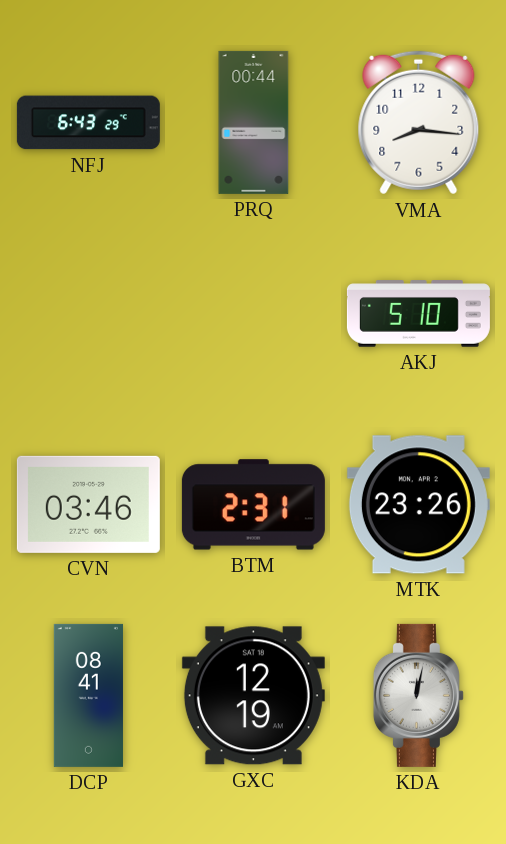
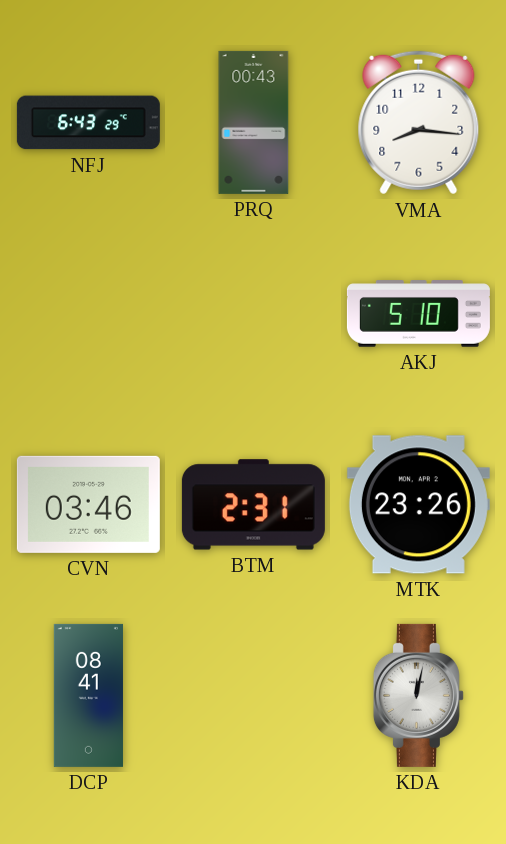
PRQ: 00:44 -> 00:43 (254, 122)
GXC: 12:19 -> none (253, 696)
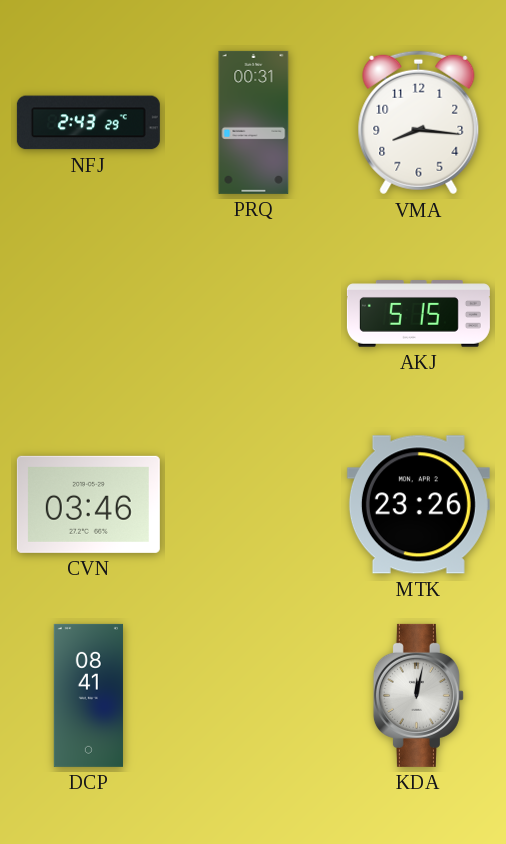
NFJ: 6:43 -> 2:43 (88, 123)
PRQ: 00:43 -> 00:31 (254, 122)
AKJ: 5:10 -> 5:15 (418, 314)
BTM: 2:31 -> none (253, 505)
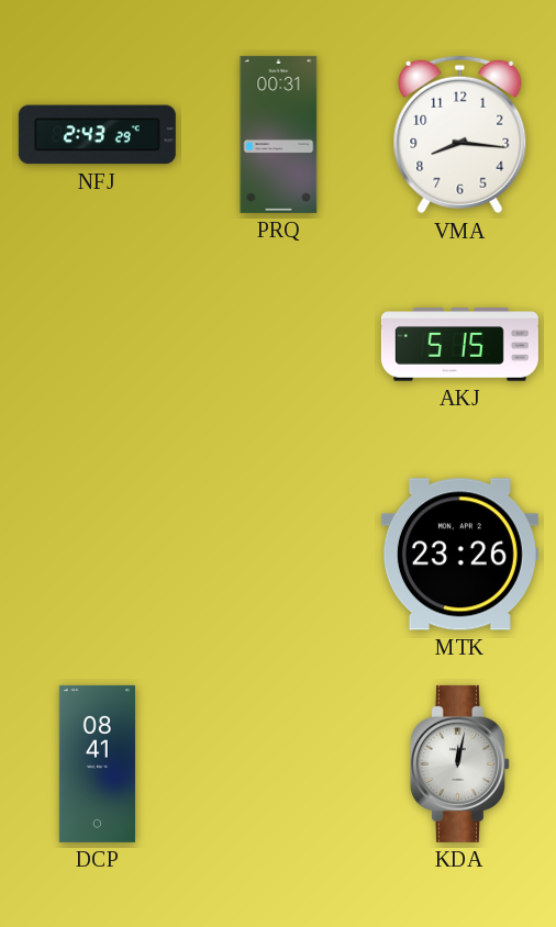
CVN: 03:46 -> none (88, 504)
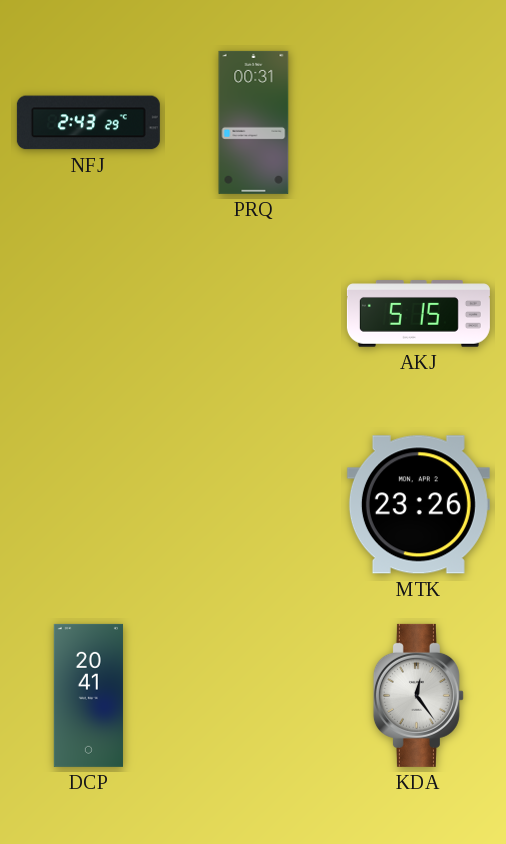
VMA: 8:16 -> none (460, 135)
DCP: 08:41 -> 20:41 (88, 695)
KDA: 12:02 -> 12:24 (418, 695)
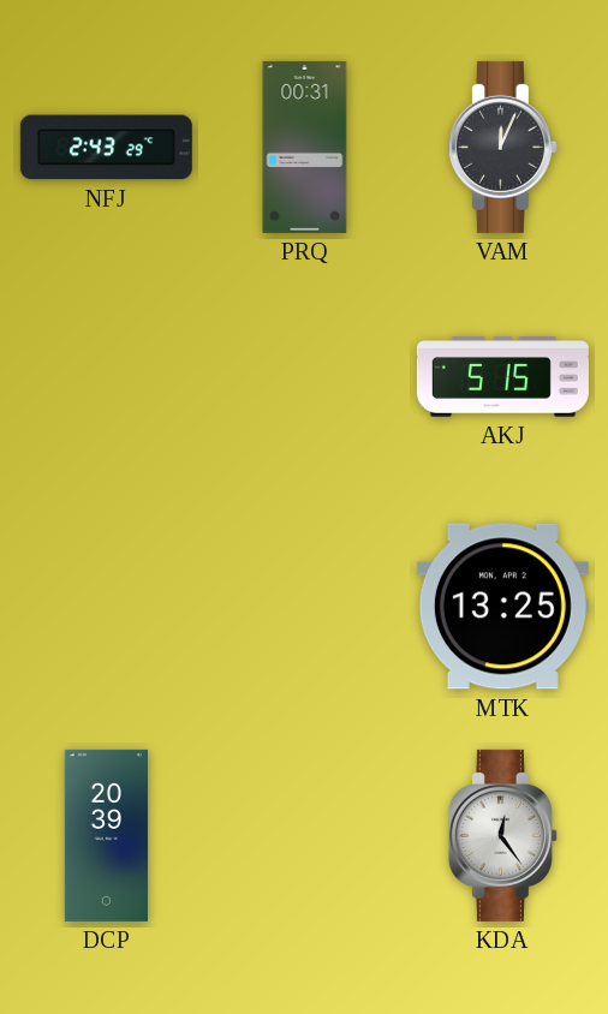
VAM: none -> 12:04 (502, 147)
MTK: 23:26 -> 13:25 (502, 607)
DCP: 20:41 -> 20:39 (106, 835)
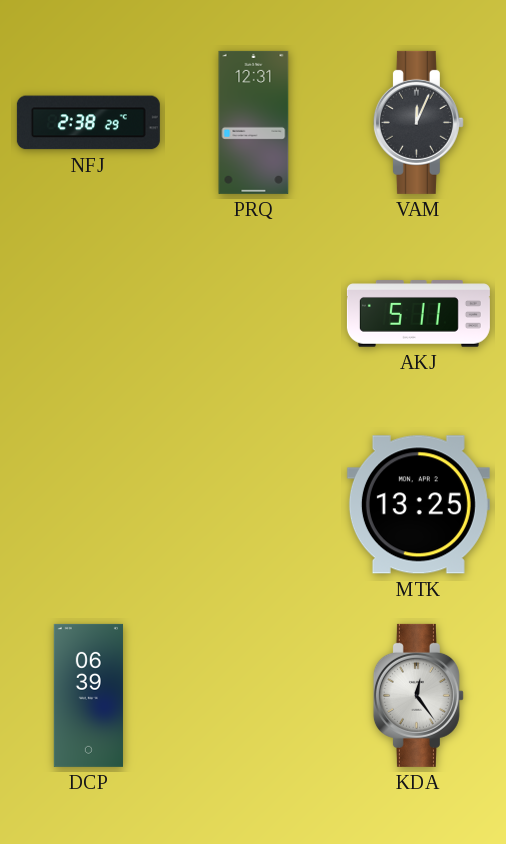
NFJ: 2:43 -> 2:38 (88, 123)
PRQ: 00:31 -> 12:31 (254, 122)
AKJ: 5:15 -> 5:11 (418, 314)
DCP: 20:39 -> 06:39 (88, 695)
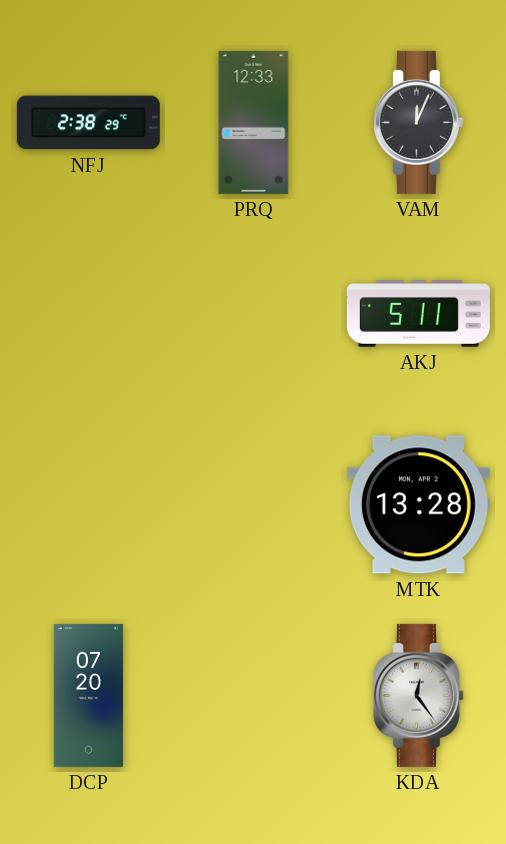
PRQ: 12:31 -> 12:33 (254, 122)
MTK: 13:25 -> 13:28 (418, 505)
DCP: 06:39 -> 07:20 (88, 695)
